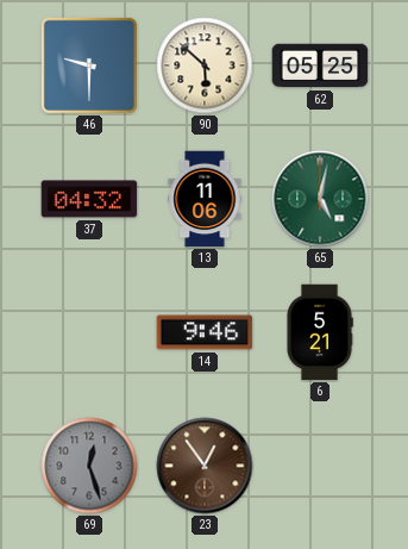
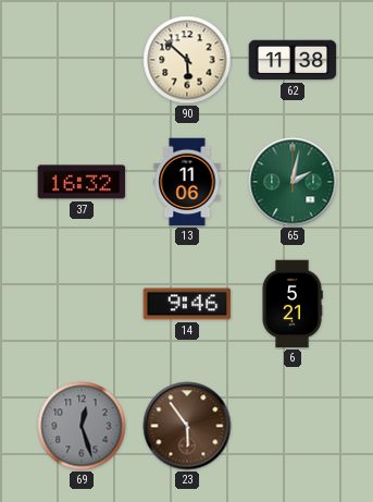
46: 9:30 -> none (89, 65)
62: 05:25 -> 11:38 (293, 60)
37: 04:32 -> 16:32 (82, 182)
65: 5:02 -> 2:02 (293, 182)
23: 12:54 -> 5:54 (187, 426)
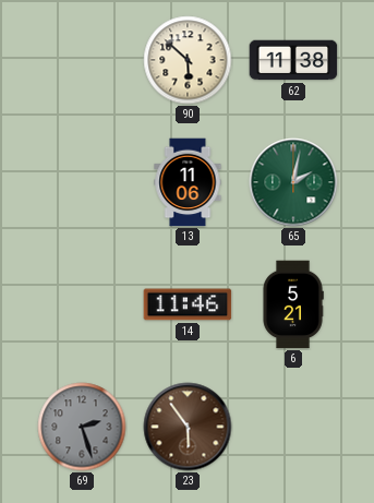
37: 16:32 -> none (82, 182)
14: 9:46 -> 11:46 (188, 304)
69: 12:27 -> 2:27 (82, 427)
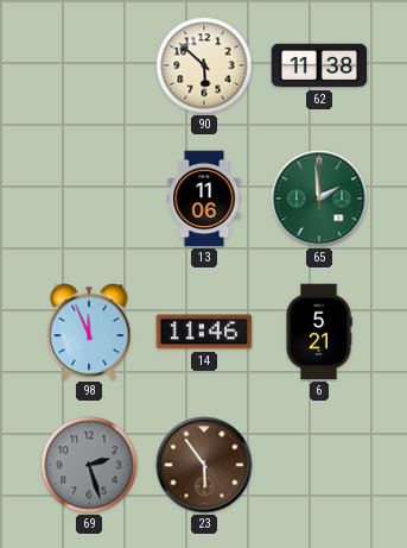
65: 2:02 -> 1:59 (319, 199)
98: none -> 11:56 (89, 332)
